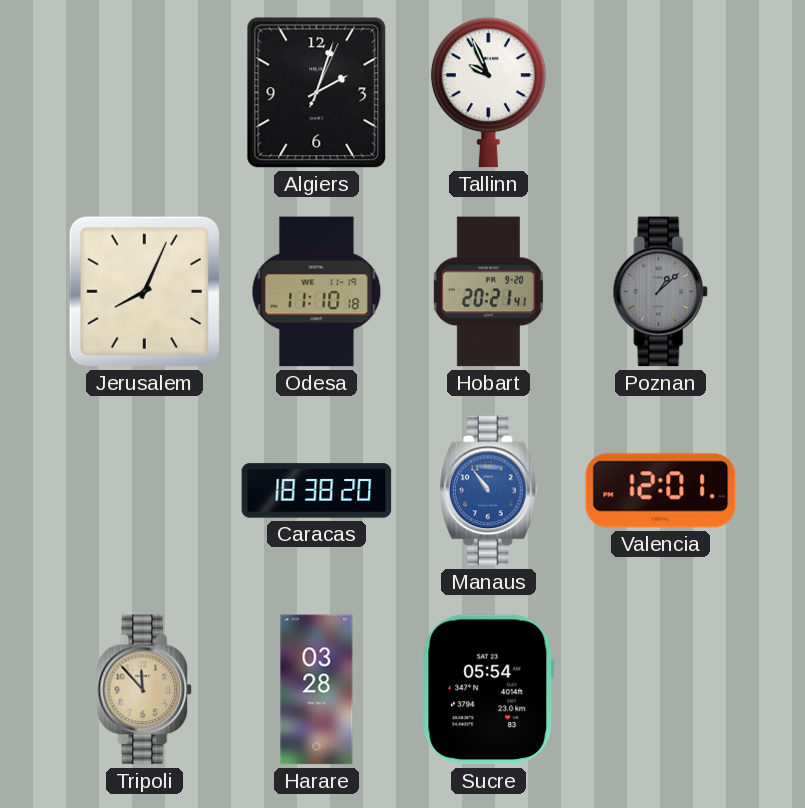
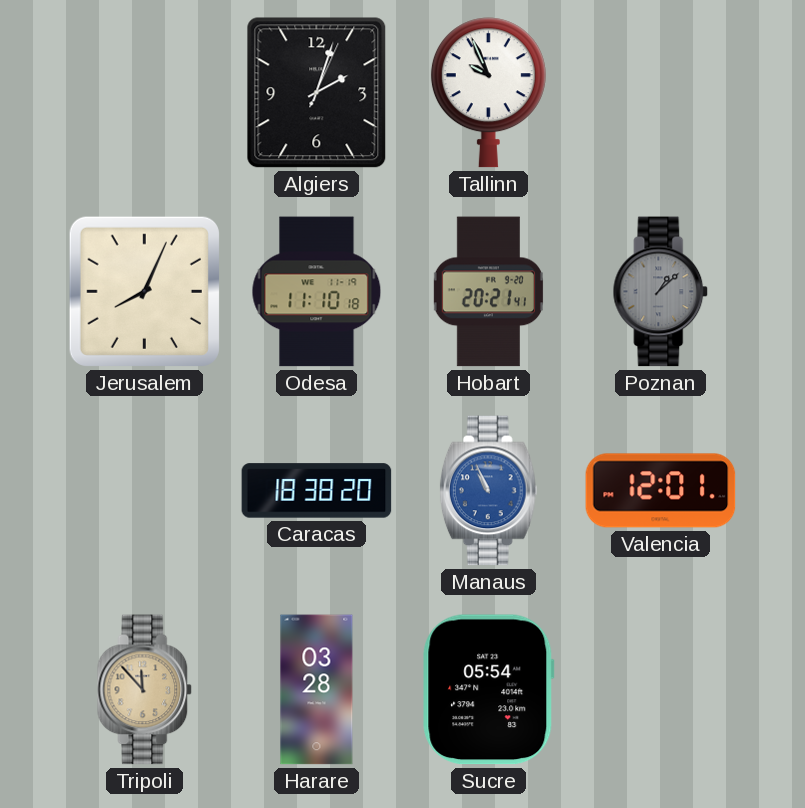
Manaus: 10:54 -> 10:56 (488, 491)
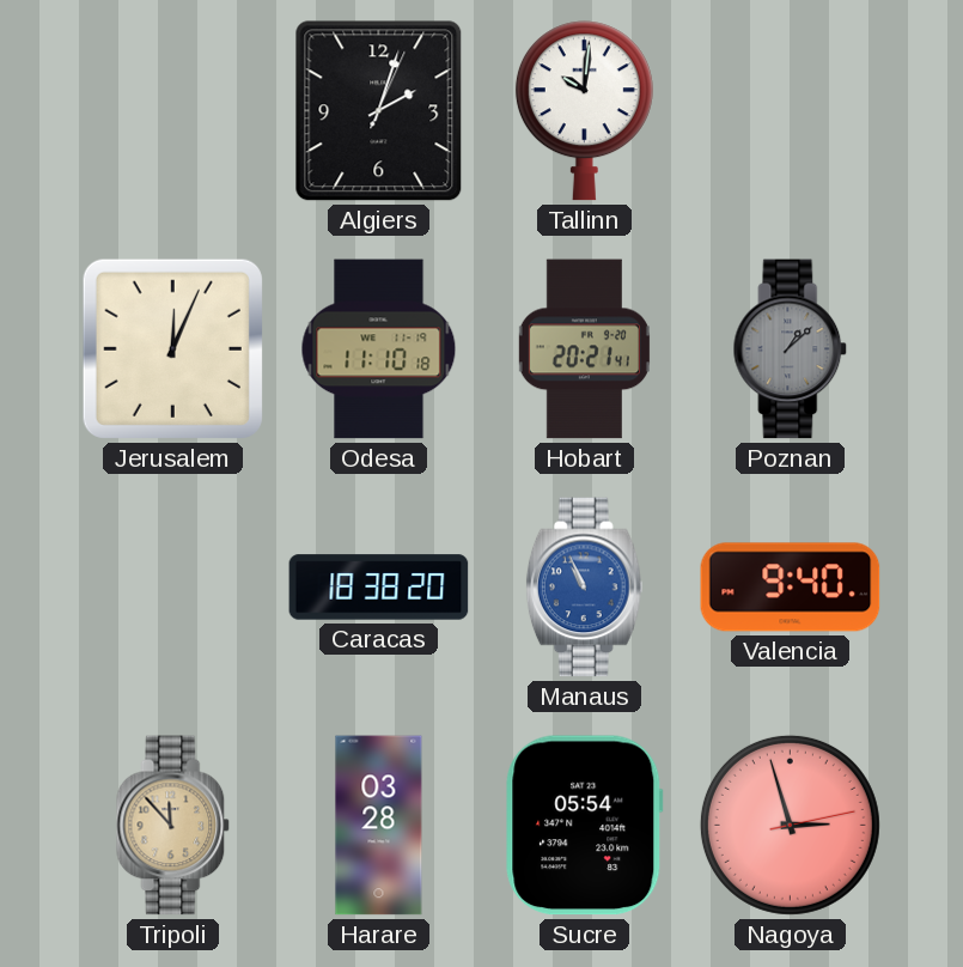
Tallinn: 9:56 -> 10:01 (584, 111)
Jerusalem: 8:04 -> 12:04 (172, 348)
Valencia: 12:01 -> 9:40 (791, 588)
Nagoya: none -> 2:57 (790, 825)
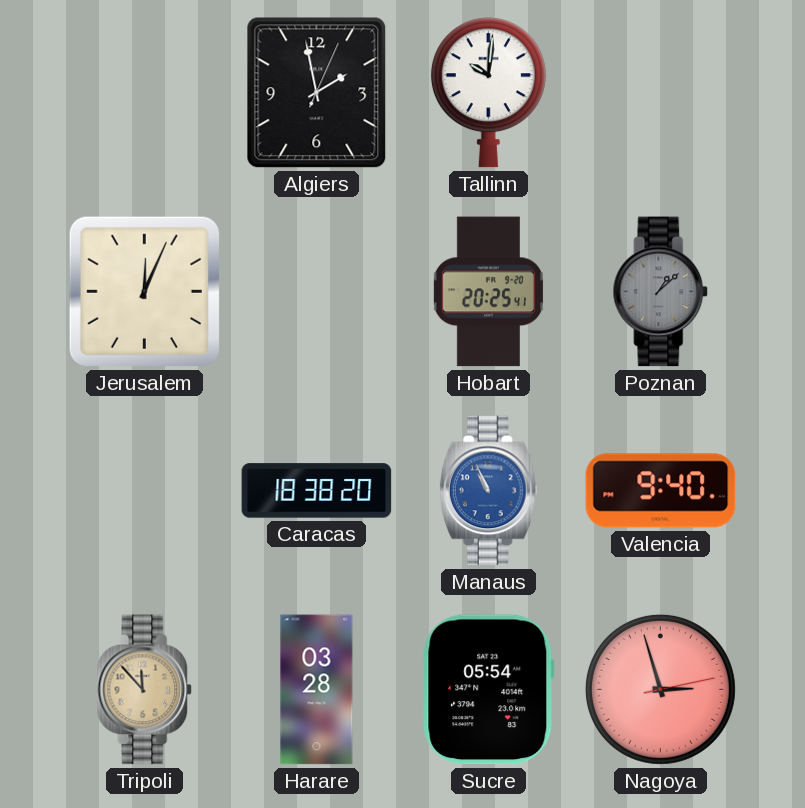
Algiers: 2:03 -> 1:58 (317, 93)
Odesa: 11:10 -> none (379, 349)
Hobart: 20:21 -> 20:25 (488, 292)
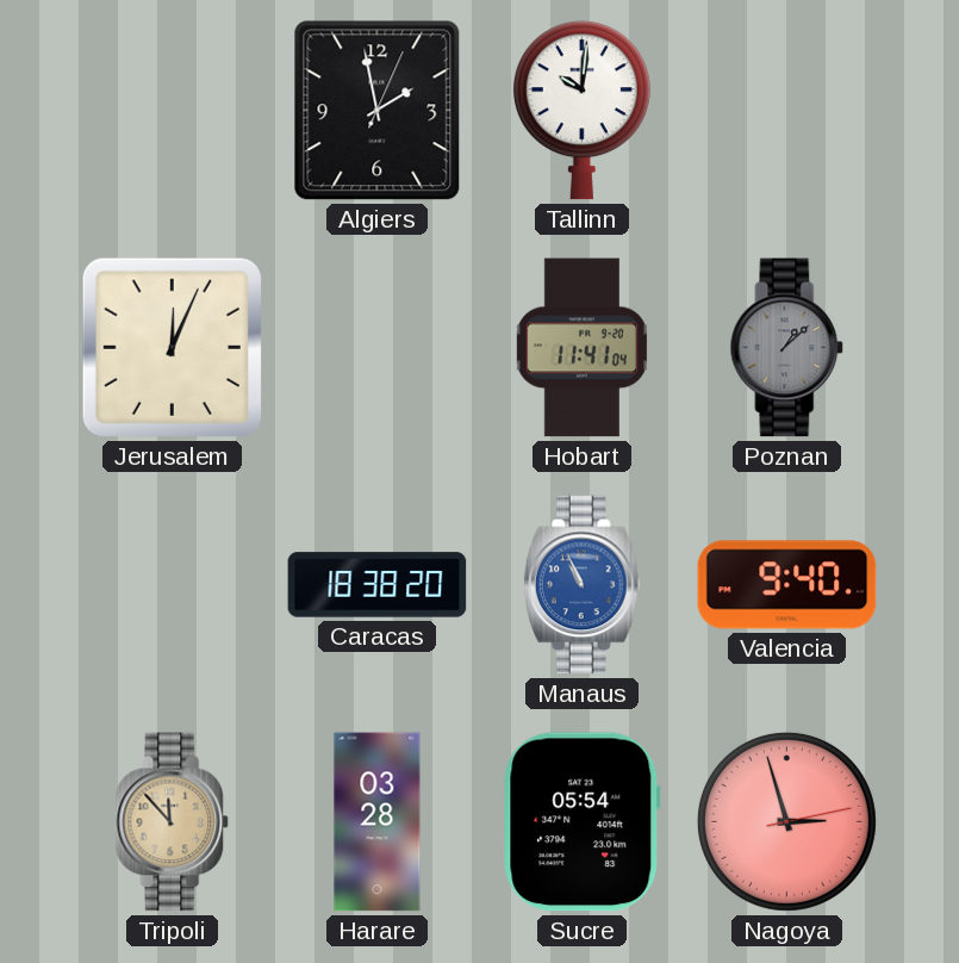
Hobart: 20:25 -> 11:41 (581, 348)
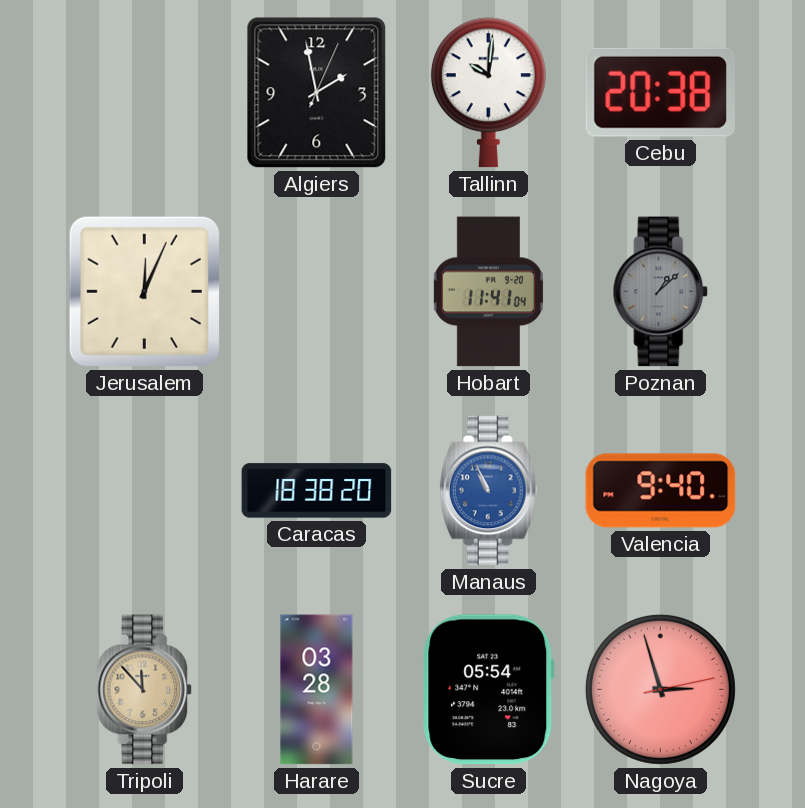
Cebu: none -> 20:38 (660, 92)
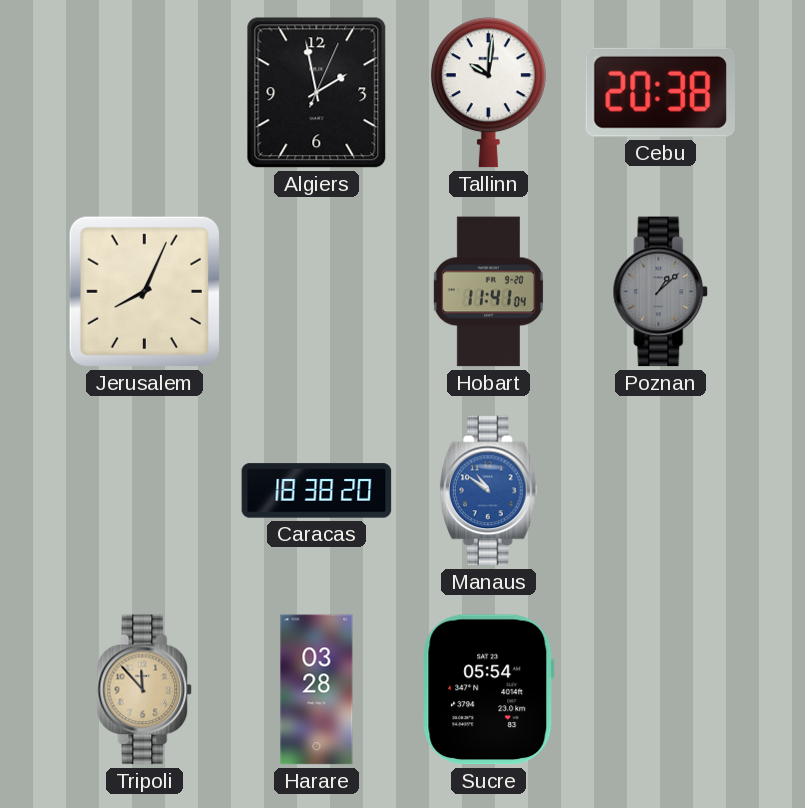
Jerusalem: 12:04 -> 8:04 (144, 291)
Manaus: 10:56 -> 10:51 (488, 491)
Valencia: 9:40 -> none (661, 491)
Nagoya: 2:57 -> none (660, 689)
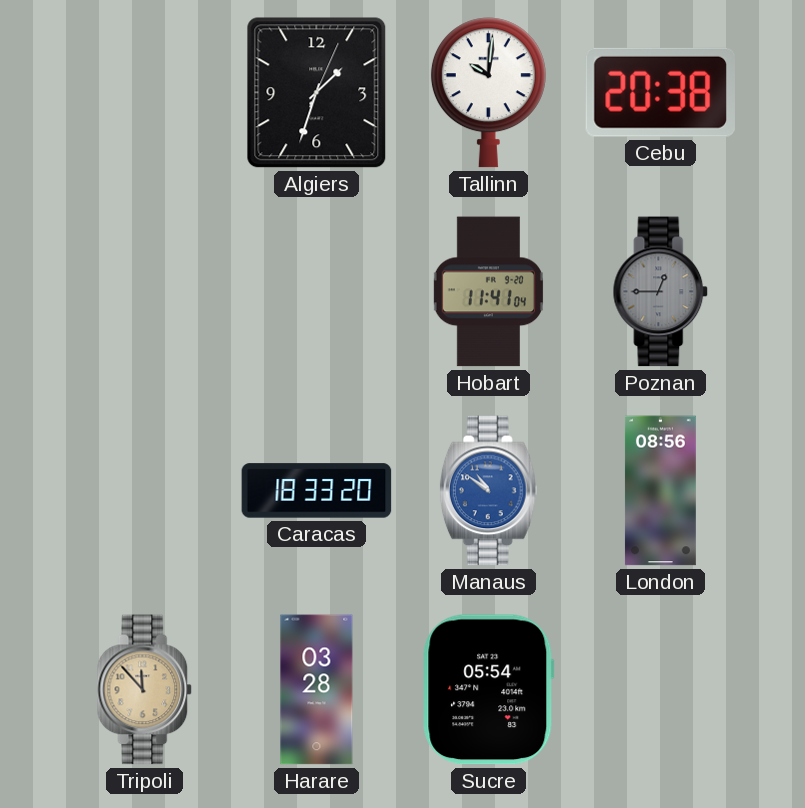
Algiers: 1:58 -> 1:33 (317, 93)
Jerusalem: 8:04 -> none (144, 291)
Poznan: 1:08 -> 12:45 (661, 292)
Caracas: 18:38 -> 18:33 (317, 491)
London: none -> 08:56 (660, 491)
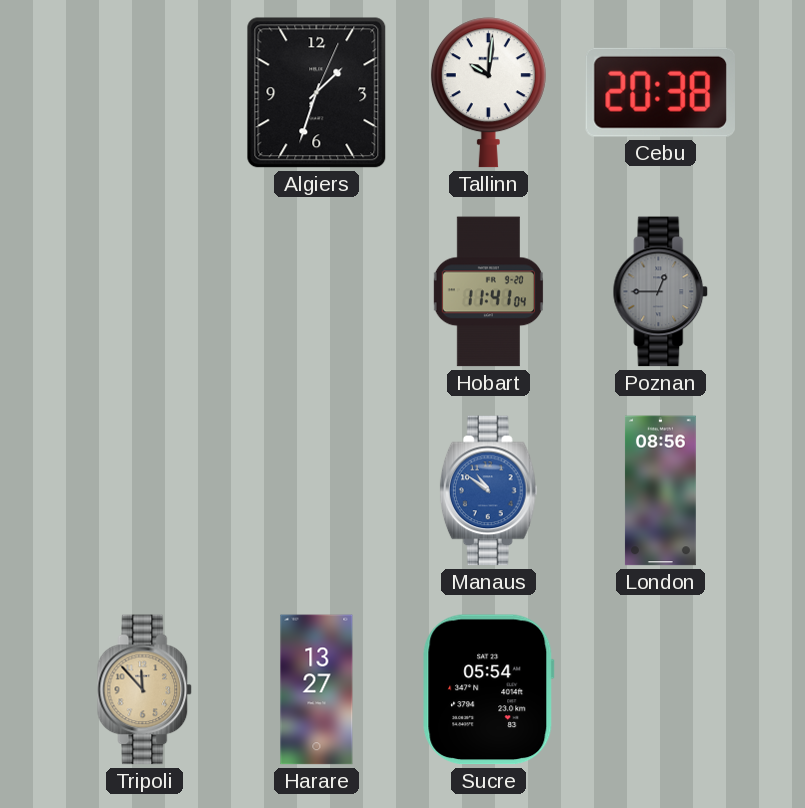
Caracas: 18:33 -> none (317, 491)
Harare: 03:28 -> 13:27 (317, 690)
